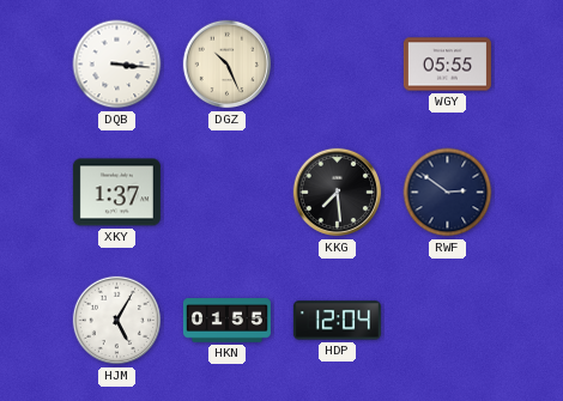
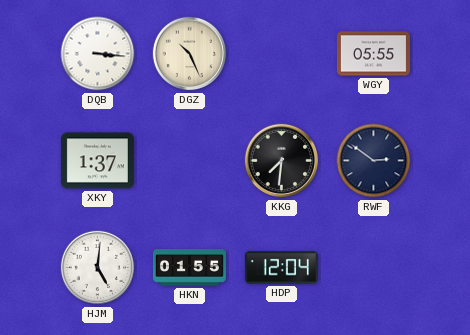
KKG: 7:29 -> 7:31 (282, 161)
HJM: 5:05 -> 5:01 (98, 268)
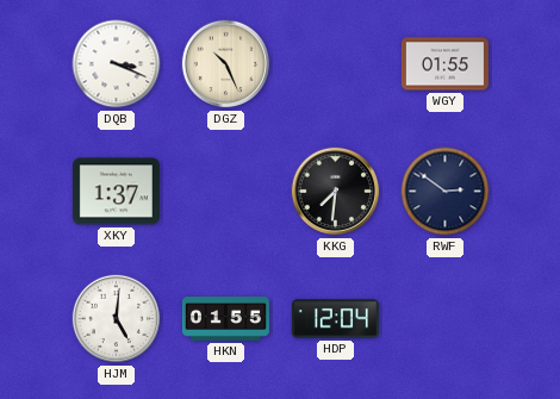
DQB: 3:16 -> 3:19 (117, 64)
WGY: 05:55 -> 01:55 (444, 64)
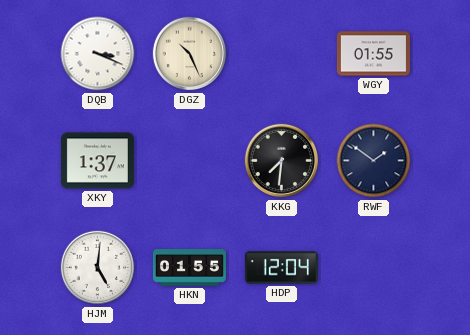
RWF: 2:51 -> 1:51 (374, 161)
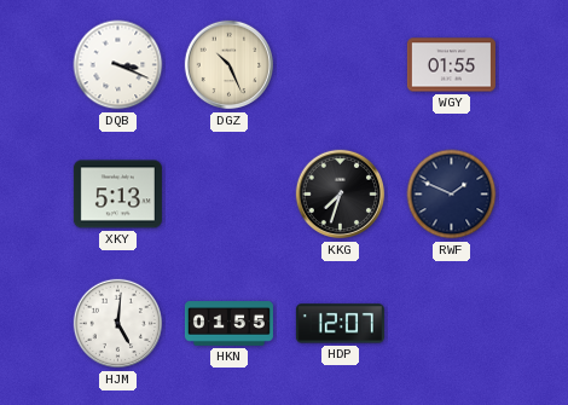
XKY: 1:37 -> 5:13 (117, 195)
KKG: 7:31 -> 7:33 (341, 195)
RWF: 1:51 -> 1:49 (452, 195)
HDP: 12:04 -> 12:07 (340, 324)
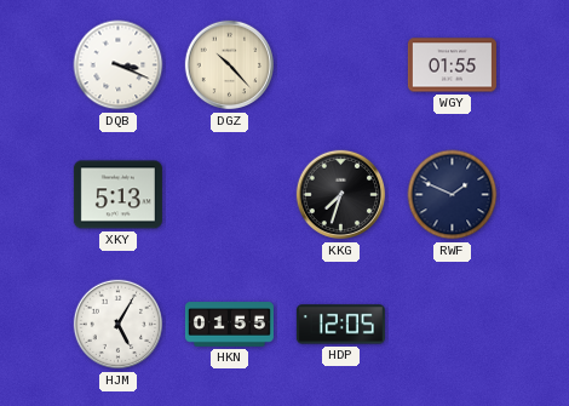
DGZ: 10:26 -> 10:23 (230, 65)
HJM: 5:01 -> 5:05 (119, 325)
HDP: 12:07 -> 12:05 (340, 325)
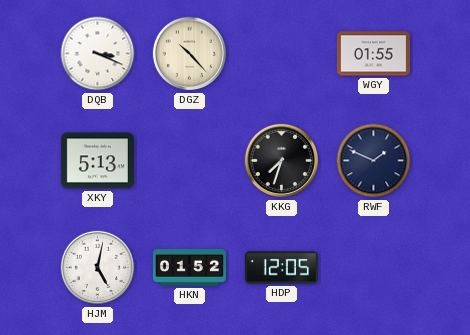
HJM: 5:05 -> 5:02 (98, 268)
HKN: 01:55 -> 01:52 (189, 268)
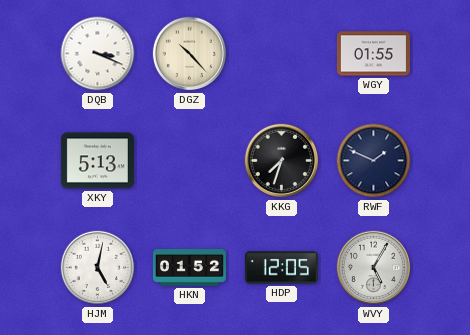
WVY: none -> 5:05 (374, 268)
